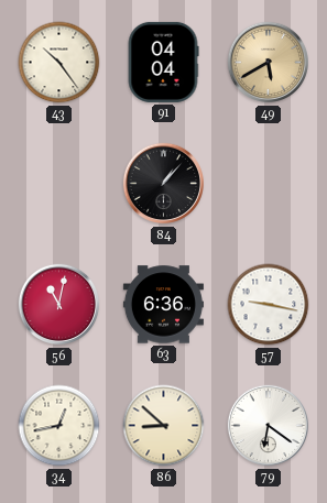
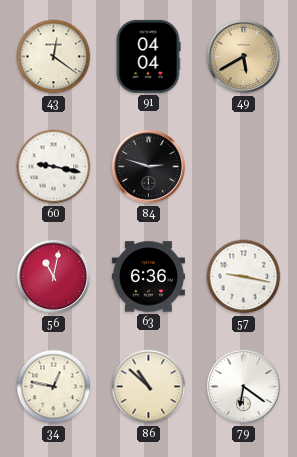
43: 10:24 -> 12:21 (54, 57)
60: none -> 9:17 (54, 167)
84: 1:07 -> 2:48 (149, 167)
34: 12:43 -> 12:47 (54, 387)
86: 8:52 -> 10:52 (149, 387)
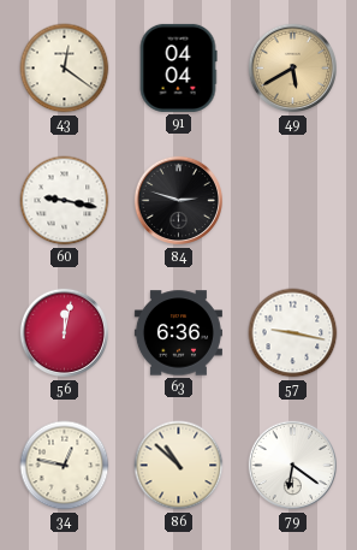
56: 11:02 -> 12:02 (65, 333)
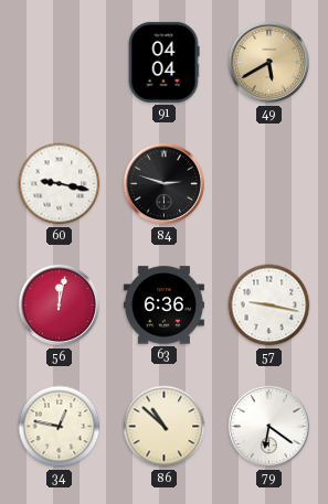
43: 12:21 -> none (65, 69)
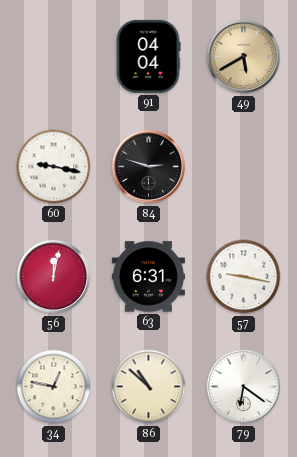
63: 6:36 -> 6:31 (148, 277)
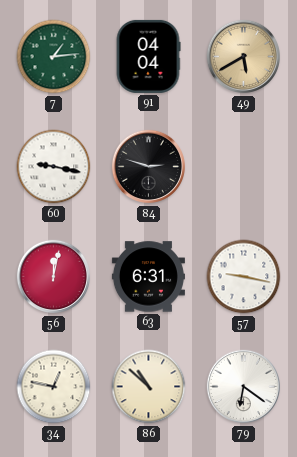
7: none -> 1:14 (54, 57)
